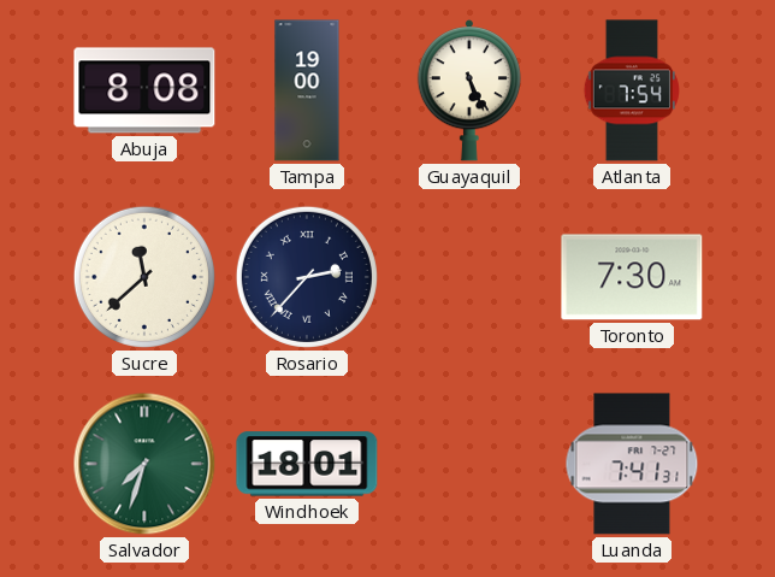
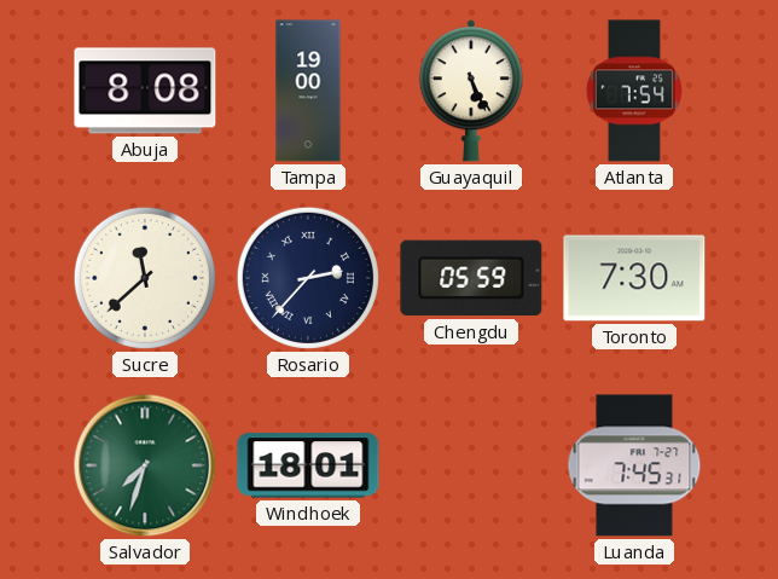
Chengdu: none -> 05:59 (471, 278)
Luanda: 7:41 -> 7:45 (634, 465)
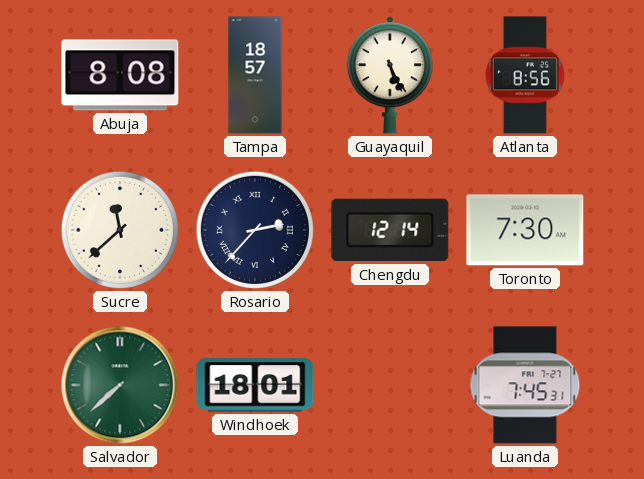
Tampa: 19:00 -> 18:57 (255, 75)
Atlanta: 7:54 -> 8:56 (525, 75)
Chengdu: 05:59 -> 12:14 (390, 230)
Salvador: 7:33 -> 7:38 (120, 385)
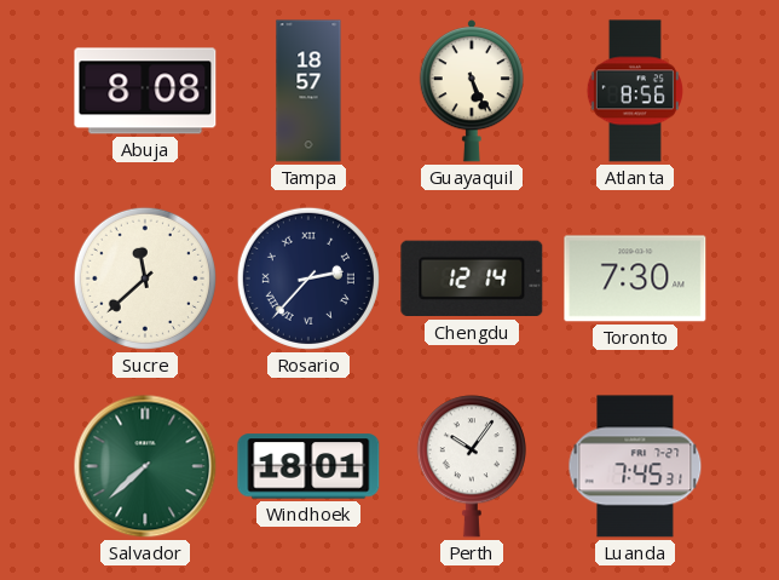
Perth: none -> 10:06 (472, 466)
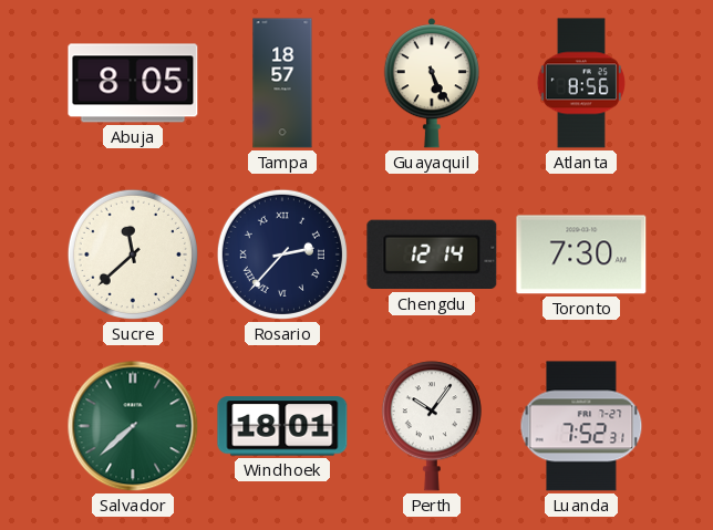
Abuja: 8:08 -> 8:05 (133, 83)
Luanda: 7:45 -> 7:52 (581, 426)
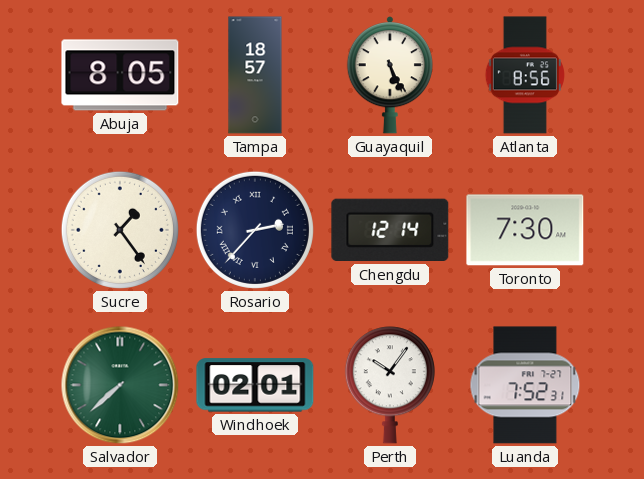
Sucre: 11:38 -> 1:24 (120, 230)
Windhoek: 18:01 -> 02:01 (255, 385)
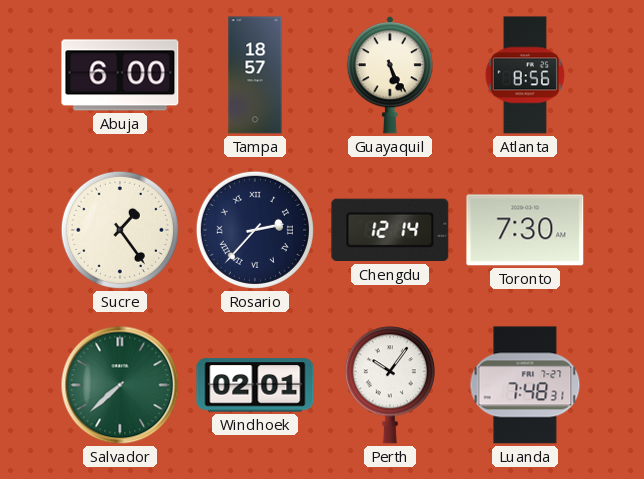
Abuja: 8:05 -> 6:00 (120, 75)
Luanda: 7:52 -> 7:48 (525, 385)
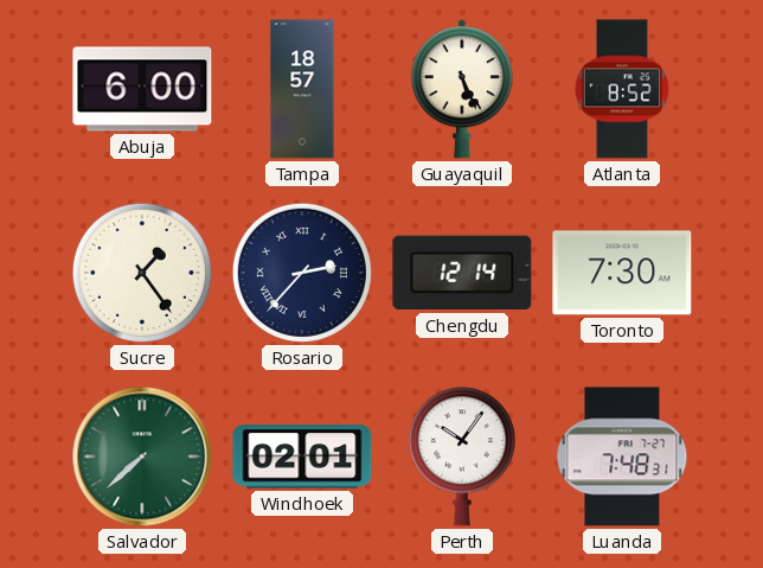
Atlanta: 8:56 -> 8:52 (622, 89)
